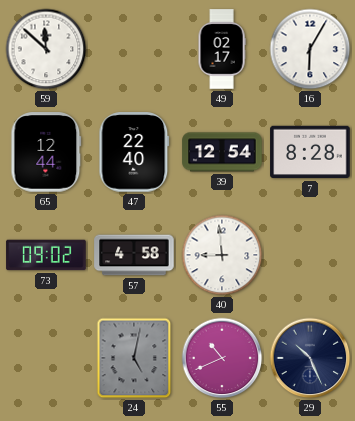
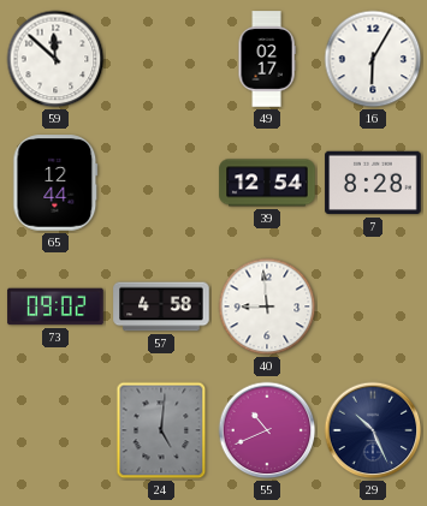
47: 22:40 -> none (134, 152)
24: 5:02 -> 5:01 (161, 430)
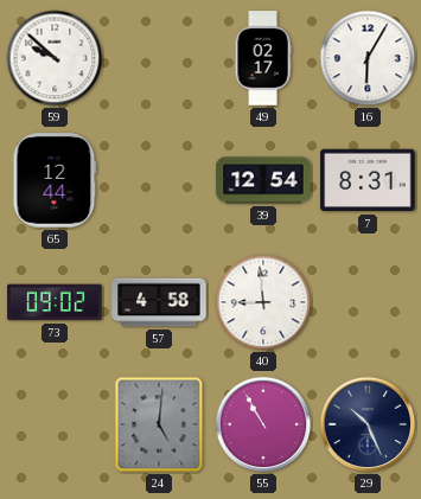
59: 11:52 -> 9:52 (55, 58)
7: 8:28 -> 8:31 (368, 180)
55: 10:41 -> 10:55 (263, 424)
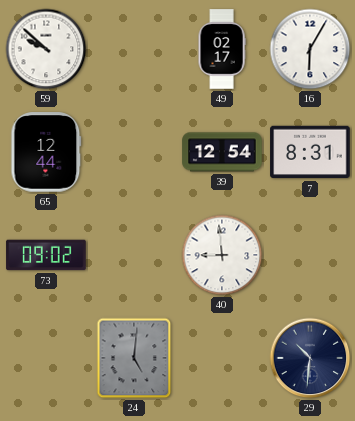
57: 4:58 -> none (159, 302)
55: 10:55 -> none (263, 424)
29: 10:26 -> 10:31 (310, 358)
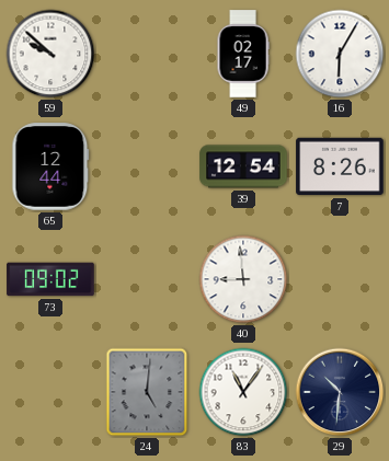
7: 8:31 -> 8:26 (340, 166)
83: none -> 11:06 (243, 392)
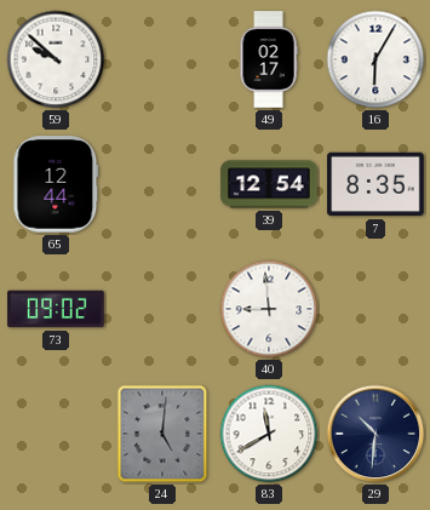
7: 8:26 -> 8:35 (375, 184)
83: 11:06 -> 11:40 (269, 434)
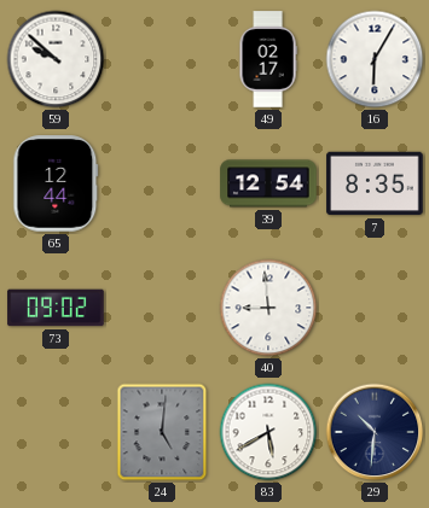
83: 11:40 -> 5:40 (268, 432)
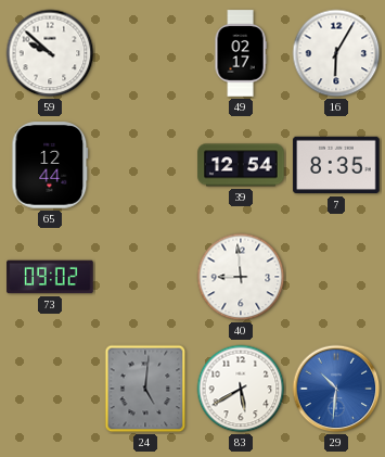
29 dial: navy -> blue (336, 389)
